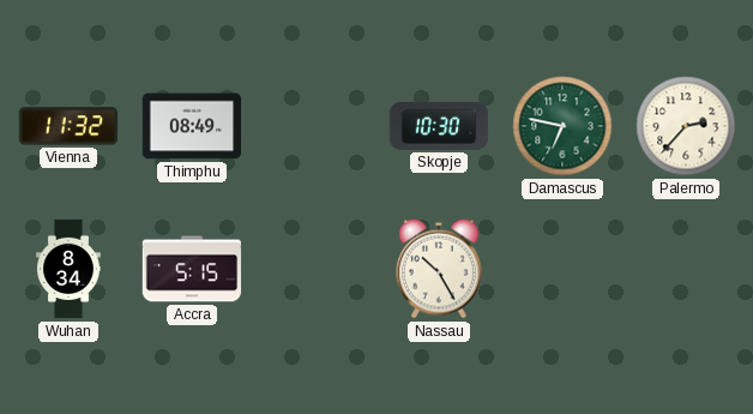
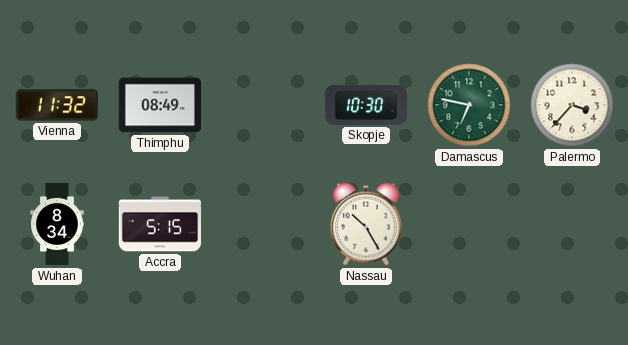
Palermo: 2:37 -> 3:37 (572, 105)
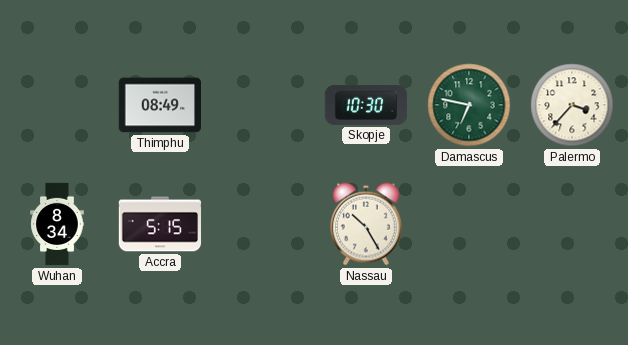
Vienna: 11:32 -> none (56, 105)
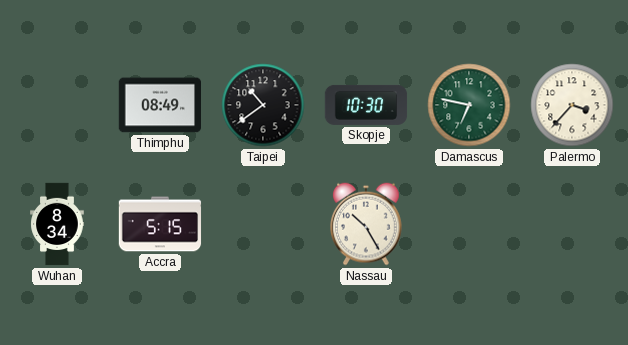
Taipei: none -> 10:39 (263, 105)
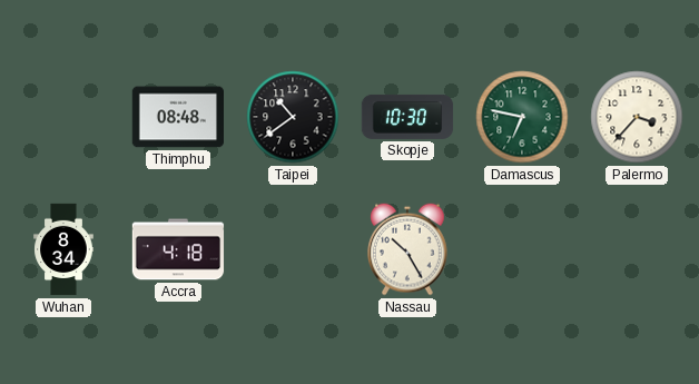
Thimphu: 08:49 -> 08:48 (178, 117)
Accra: 5:15 -> 4:18 (178, 249)
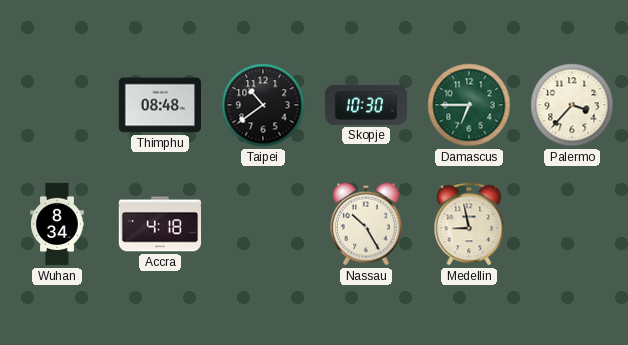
Damascus: 6:47 -> 6:45 (469, 105)
Medellin: none -> 8:58 (469, 224)
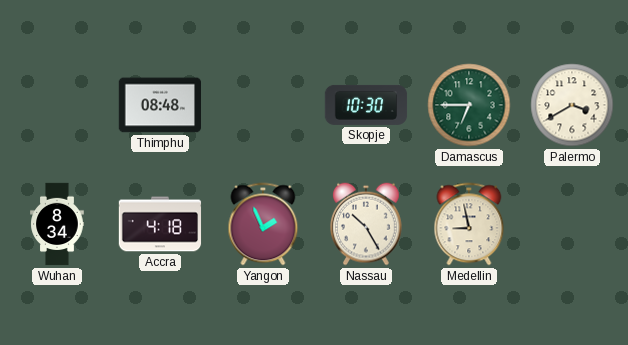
Taipei: 10:39 -> none (263, 105)
Palermo: 3:37 -> 3:40 (572, 105)
Yangon: none -> 1:56 (263, 224)
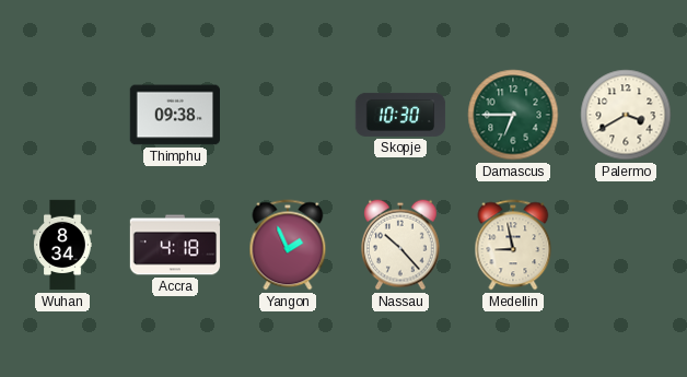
Thimphu: 08:48 -> 09:38 (175, 115)
Nassau: 10:25 -> 10:23 (401, 245)
